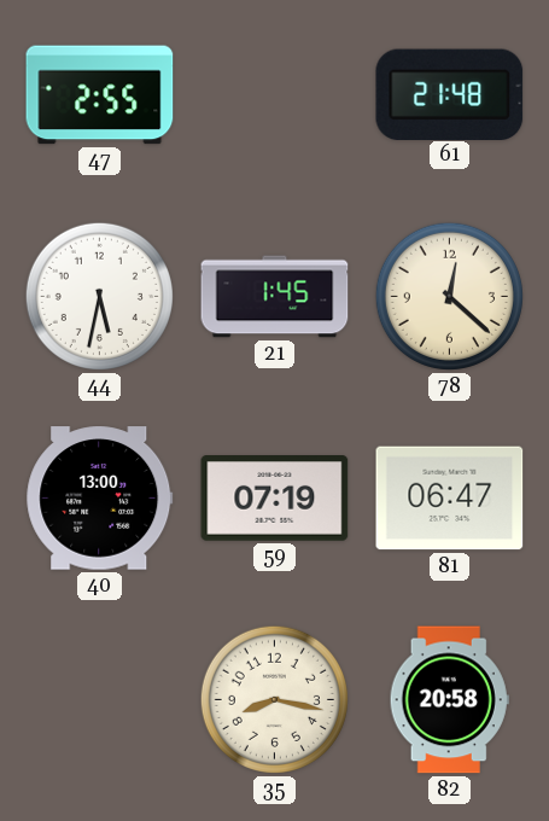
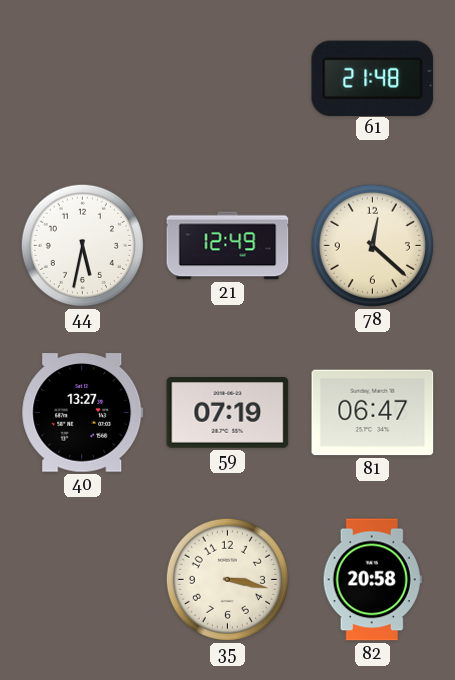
47: 2:55 -> none (100, 95)
21: 1:45 -> 12:49 (228, 246)
40: 13:00 -> 13:27 (83, 413)
35: 8:17 -> 3:17 (227, 579)
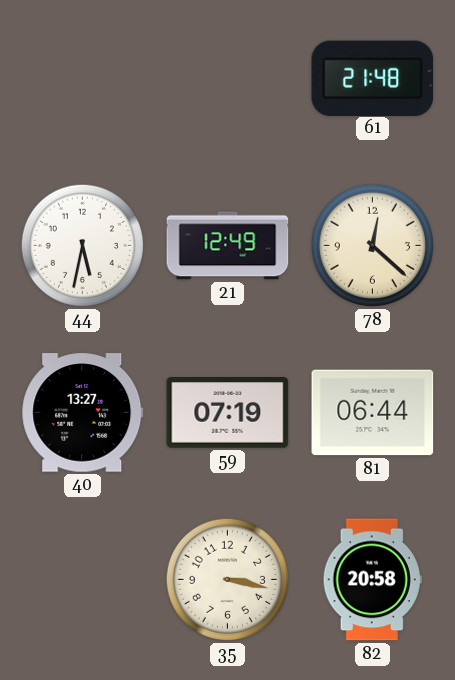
81: 06:47 -> 06:44 (373, 413)
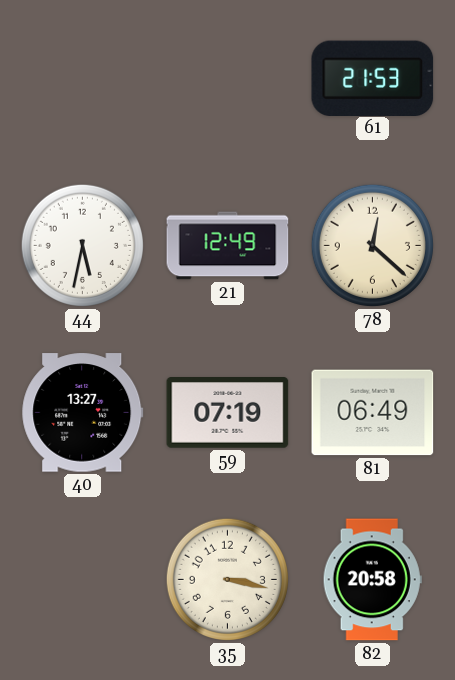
61: 21:48 -> 21:53 (373, 78)
81: 06:44 -> 06:49 (373, 413)
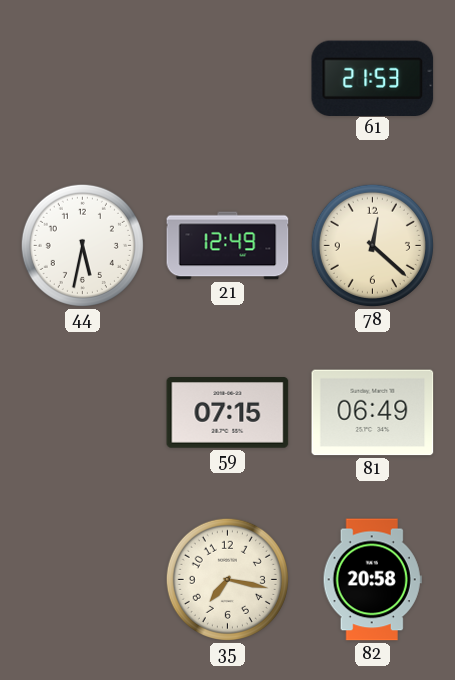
40: 13:27 -> none (83, 413)
59: 07:19 -> 07:15 (228, 413)
35: 3:17 -> 7:17 (227, 579)
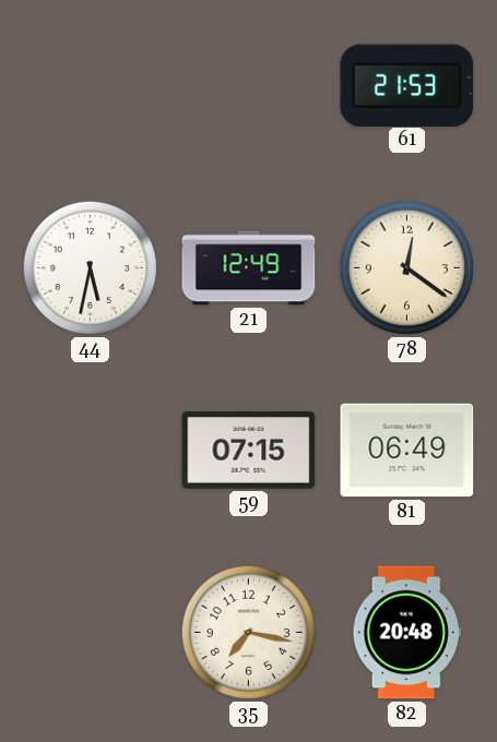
78: 12:22 -> 12:21 (406, 267)
82: 20:58 -> 20:48 (406, 633)
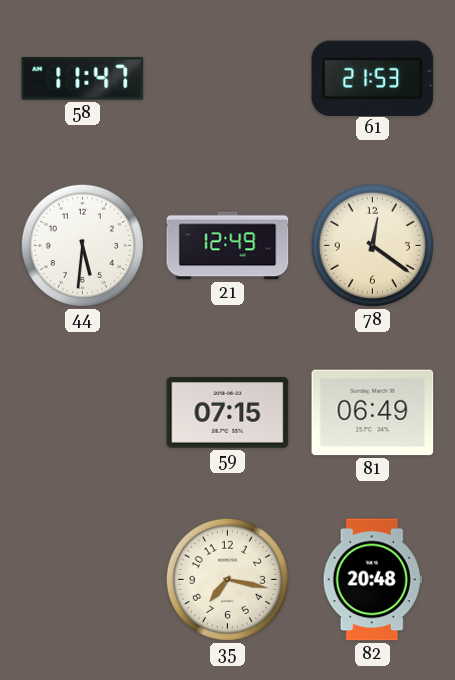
58: none -> 11:47 (83, 79)
44: 5:32 -> 5:31 (82, 245)
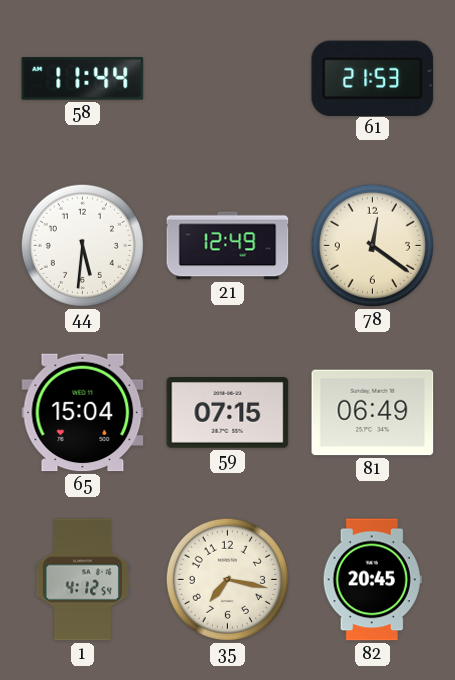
58: 11:47 -> 11:44 (83, 79)
65: none -> 15:04 (83, 413)
1: none -> 4:12 (82, 580)
82: 20:48 -> 20:45 (372, 580)
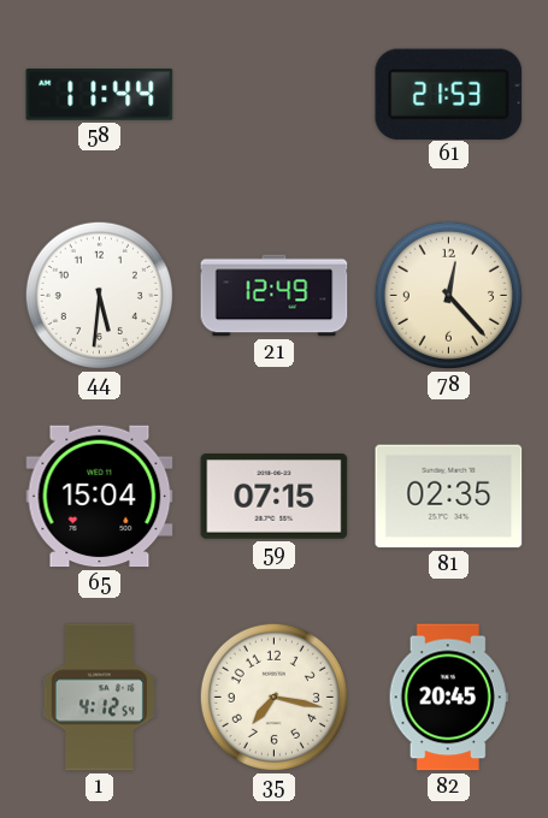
78: 12:21 -> 12:23 (448, 295)
81: 06:49 -> 02:35 (449, 497)
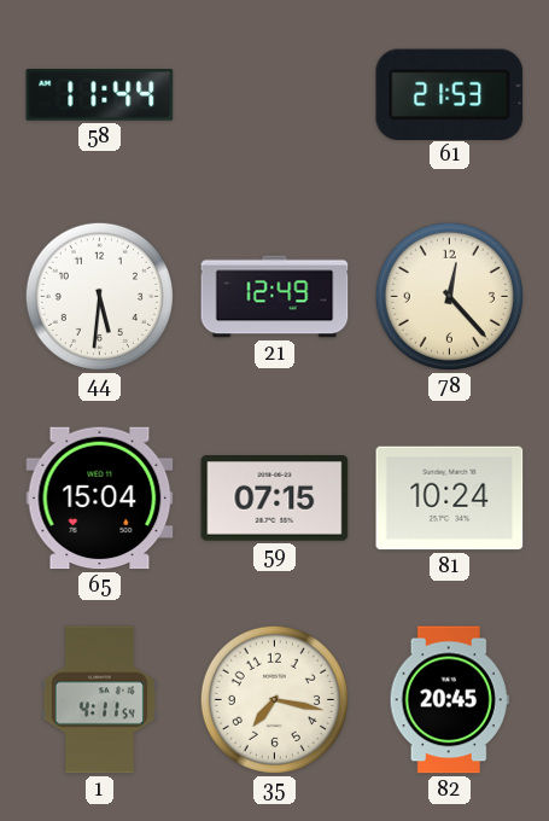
81: 02:35 -> 10:24 (450, 499)
1: 4:12 -> 4:11 (99, 700)
